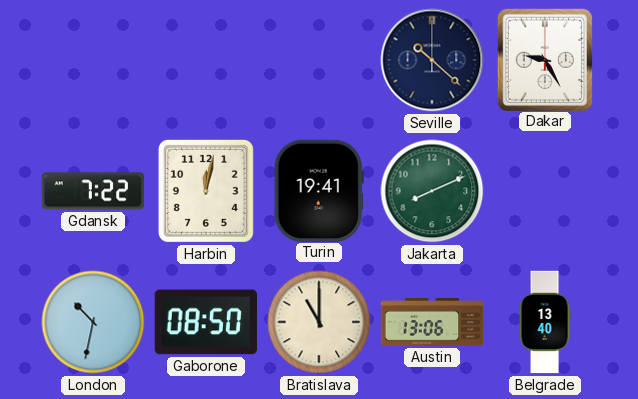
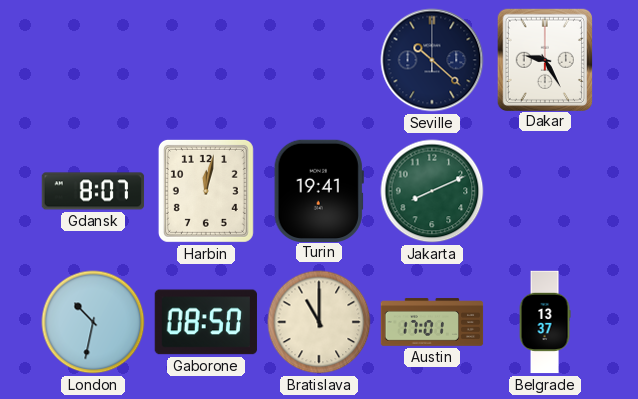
Gdansk: 7:22 -> 8:07 (93, 191)
Austin: 13:06 -> 17:01 (432, 322)
Belgrade: 13:40 -> 13:37 (545, 322)
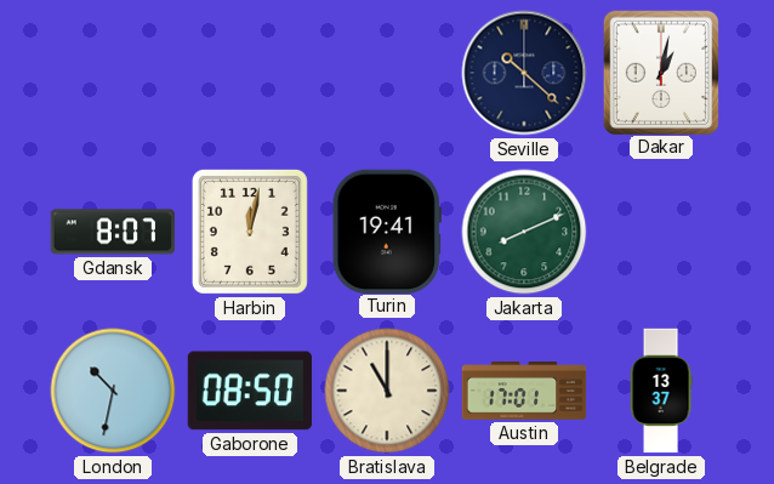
Dakar: 9:25 -> 1:02 (660, 72)
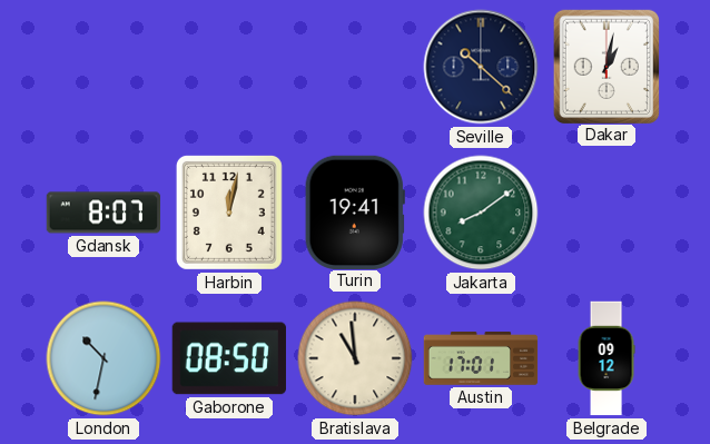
Jakarta: 8:11 -> 8:09 (481, 213)
Bratislava: 11:00 -> 10:59 (355, 358)
Belgrade: 13:37 -> 09:12 (607, 358)
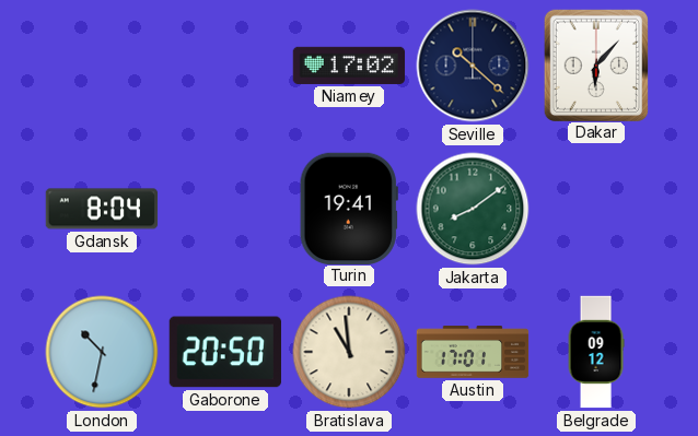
Niamey: none -> 17:02 (349, 66)
Dakar: 1:02 -> 6:07 (595, 64)
Gdansk: 8:07 -> 8:04 (102, 209)
Harbin: 12:02 -> none (229, 213)
Gaborone: 08:50 -> 20:50 (224, 352)
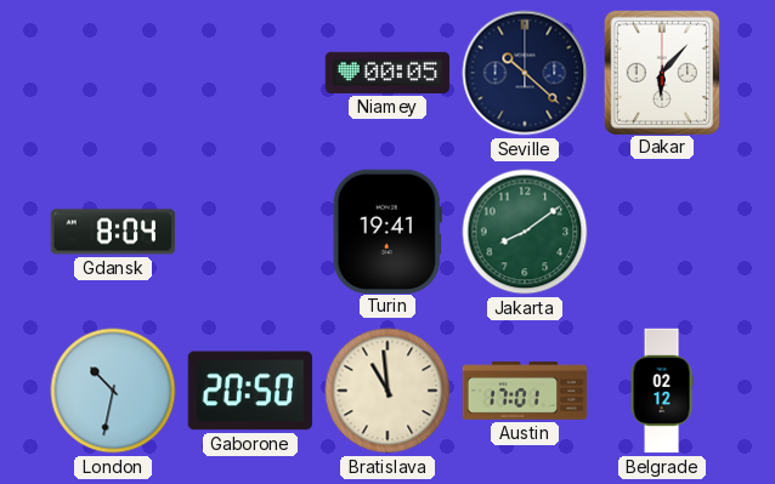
Niamey: 17:02 -> 00:05 (387, 73)
Belgrade: 09:12 -> 02:12 (662, 391)
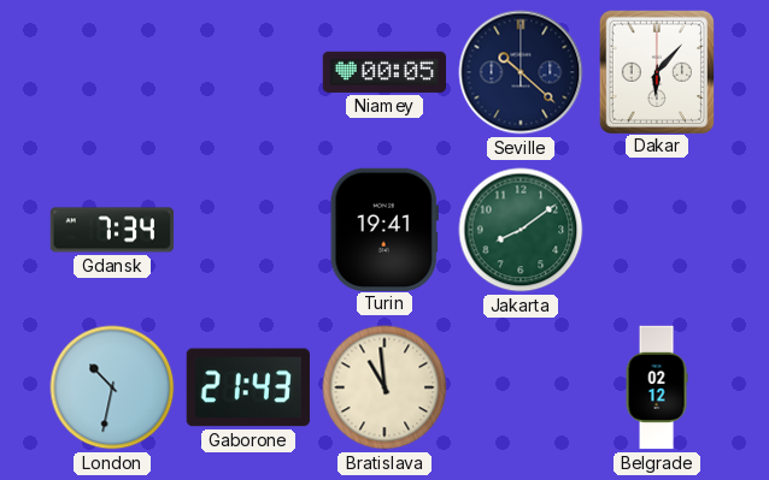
Gdansk: 8:04 -> 7:34 (112, 230)
Gaborone: 20:50 -> 21:43 (247, 387)
Austin: 17:01 -> none (525, 391)
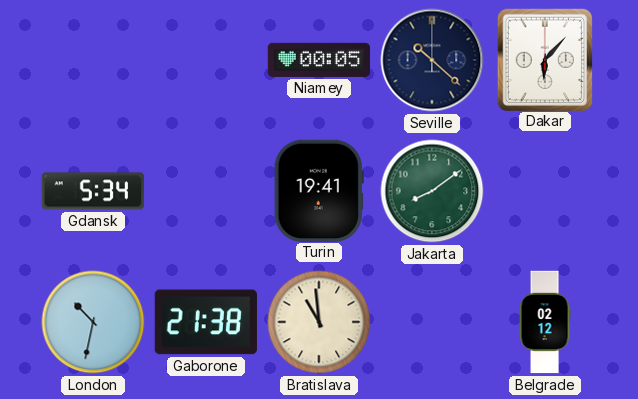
Gdansk: 7:34 -> 5:34 (93, 191)
Gaborone: 21:43 -> 21:38 (205, 322)
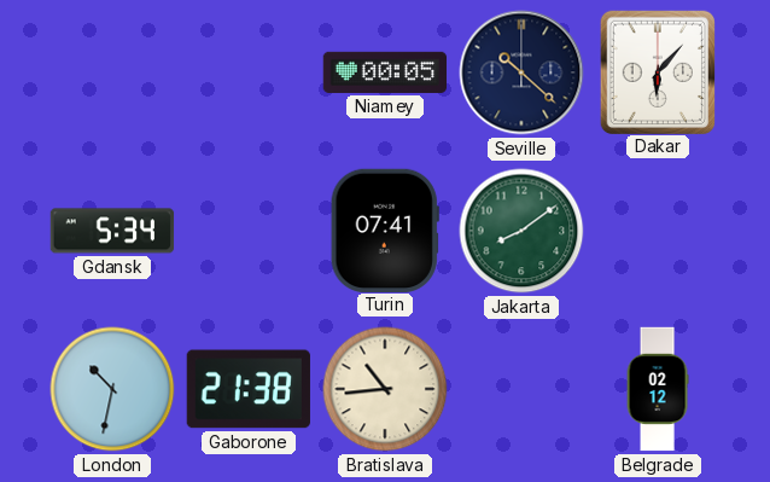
Turin: 19:41 -> 07:41 (385, 230)
Bratislava: 10:59 -> 10:44 (385, 389)
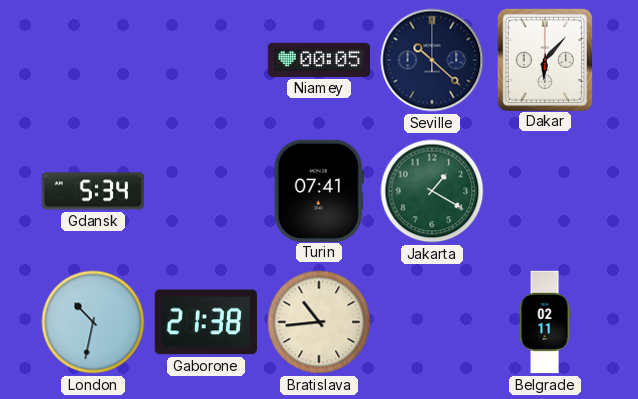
Jakarta: 8:09 -> 1:20 (432, 191)
Belgrade: 02:12 -> 02:11 (545, 322)
